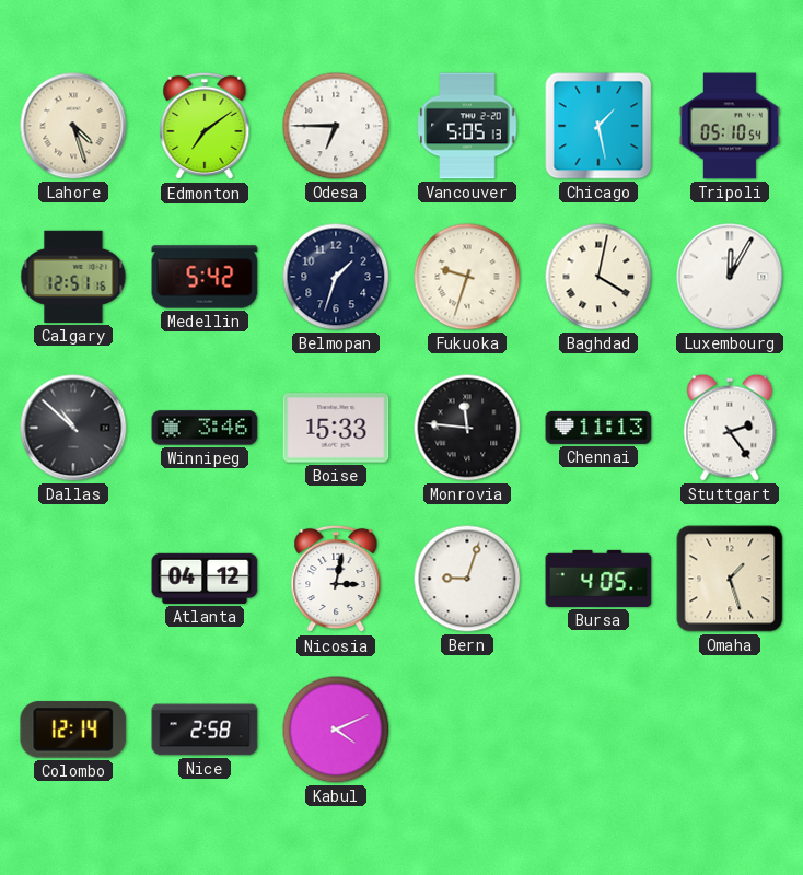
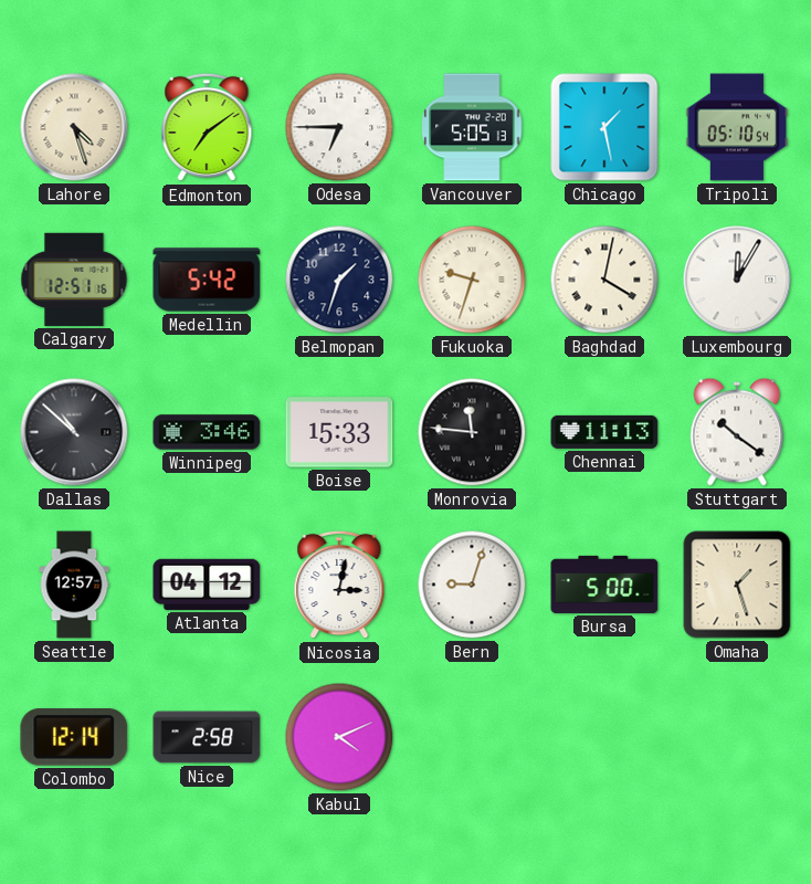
Stuttgart: 2:24 -> 10:21 (737, 432)
Seattle: none -> 12:57 (74, 585)
Bursa: 4:05 -> 5:00 (604, 585)
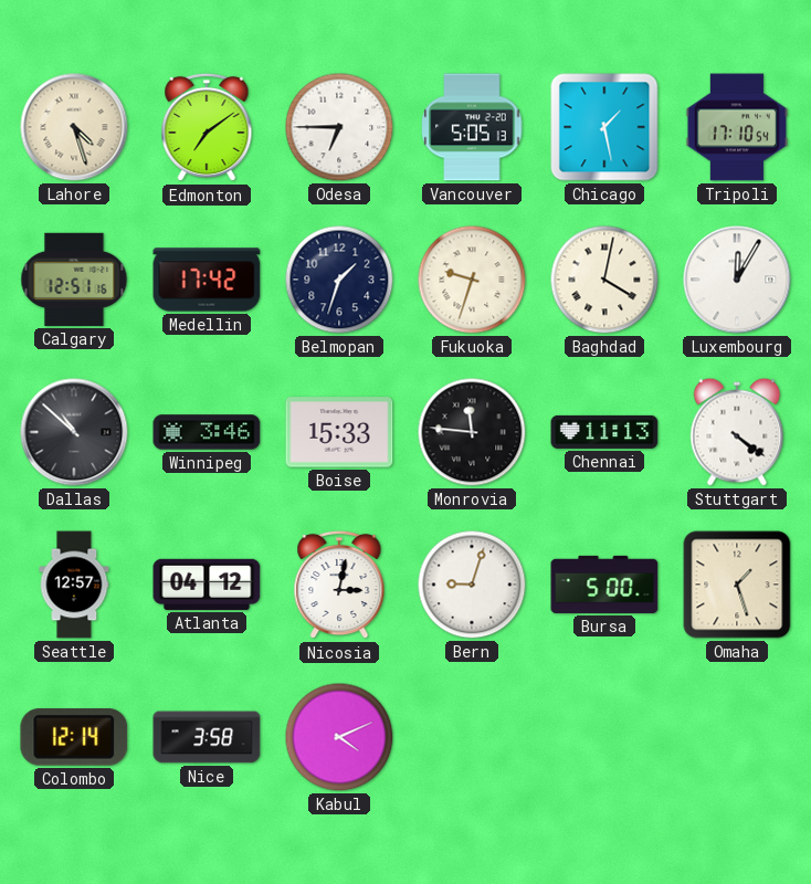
Tripoli: 05:10 -> 17:10 (737, 127)
Medellin: 5:42 -> 17:42 (207, 280)
Stuttgart: 10:21 -> 4:21 (737, 432)
Nice: 2:58 -> 3:58 (207, 737)
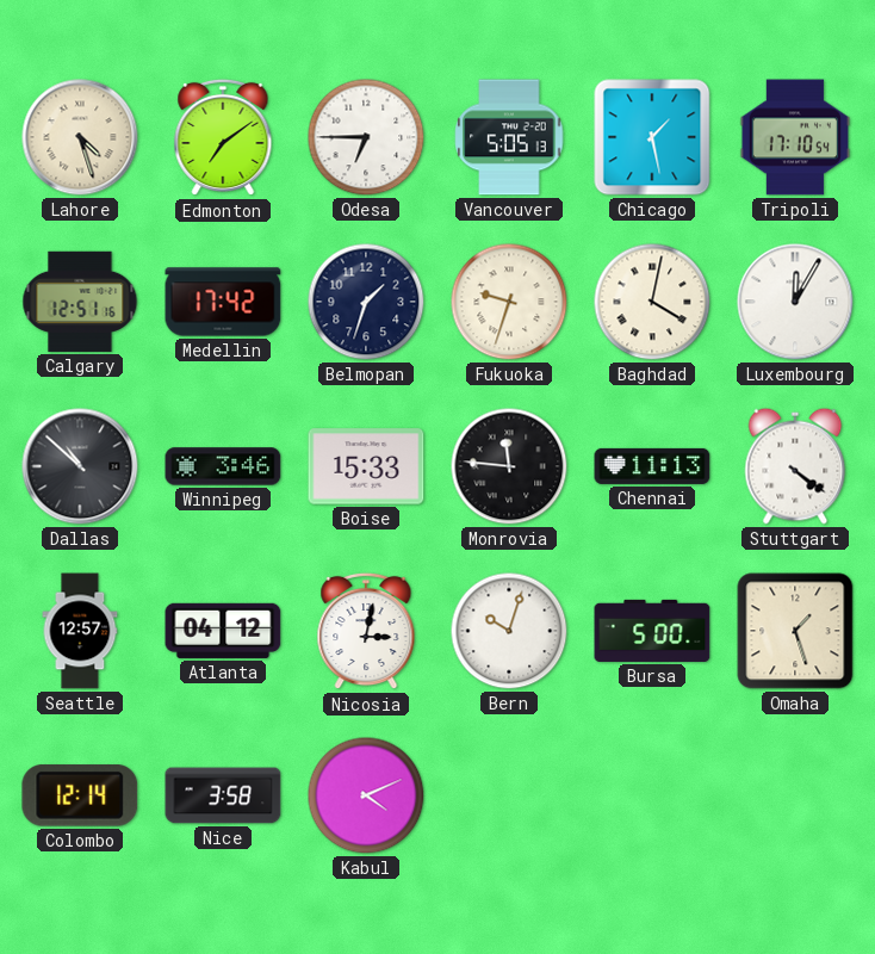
Bern: 9:03 -> 10:03 (509, 631)
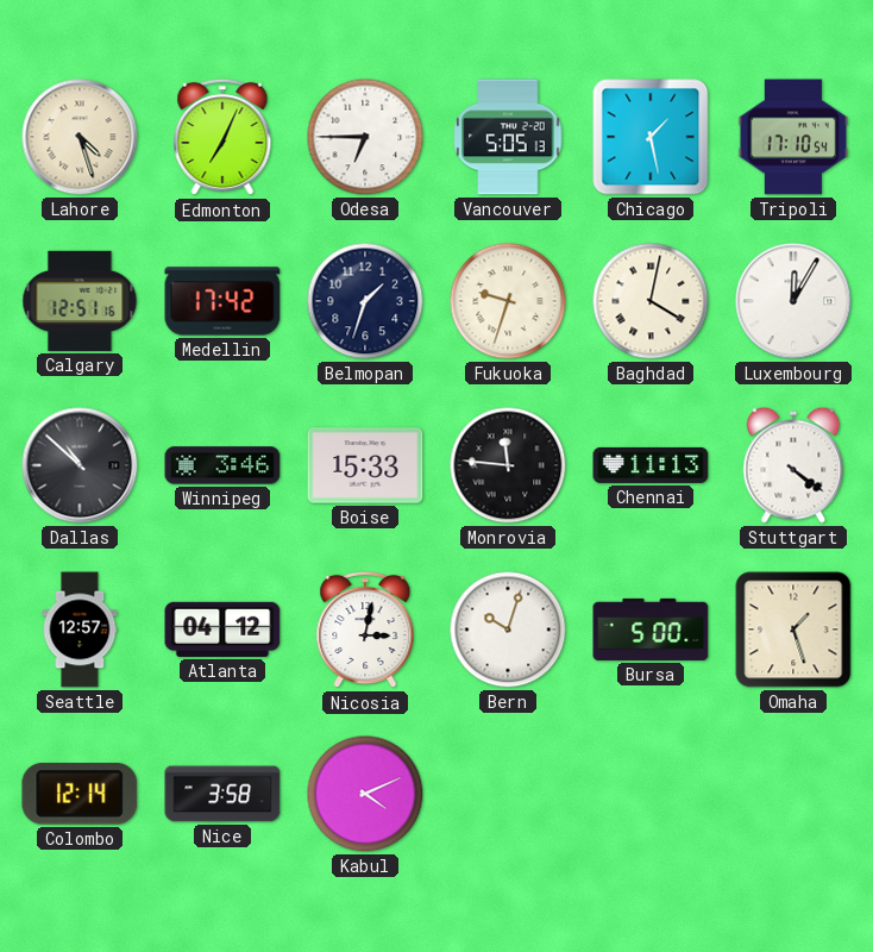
Edmonton: 7:09 -> 7:04 (222, 137)
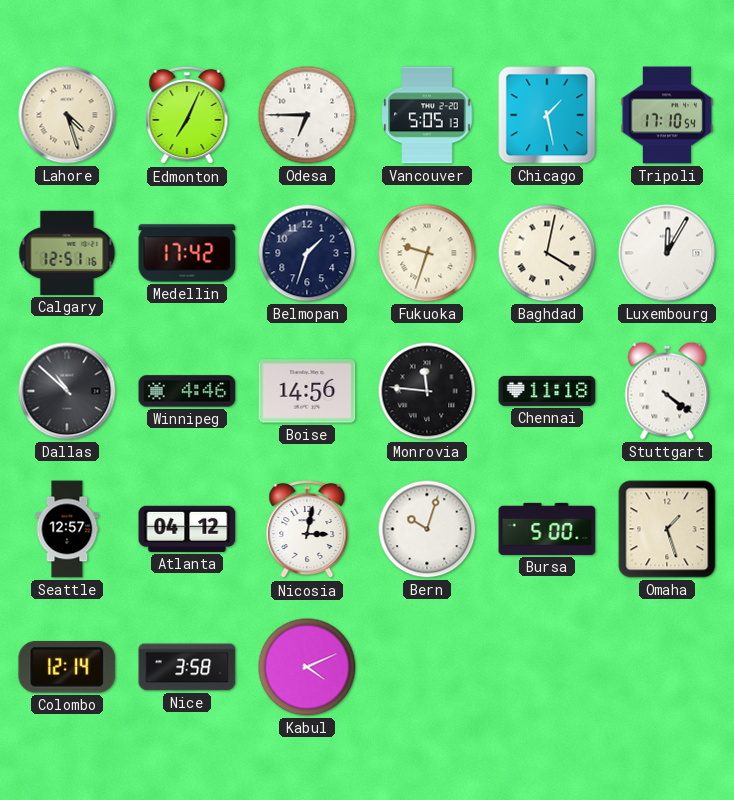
Winnipeg: 3:46 -> 4:46 (187, 391)
Boise: 15:33 -> 14:56 (307, 391)
Chennai: 11:13 -> 11:18 (547, 391)
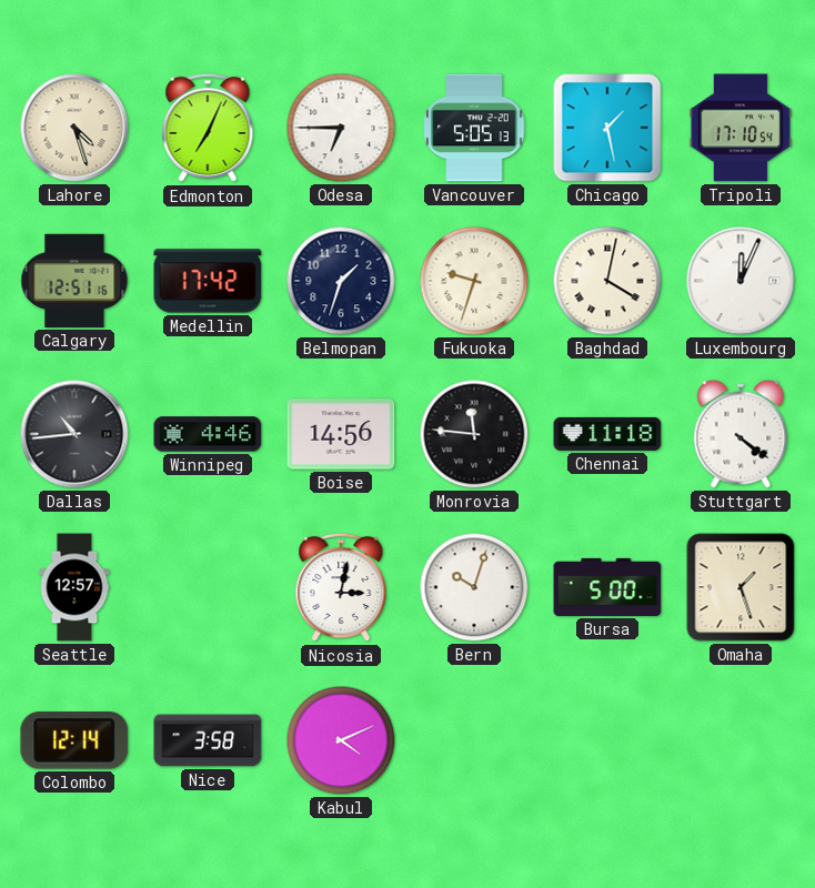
Luxembourg: 12:05 -> 12:04 (741, 281)
Dallas: 10:52 -> 10:44 (74, 434)
Atlanta: 04:12 -> none (187, 529)
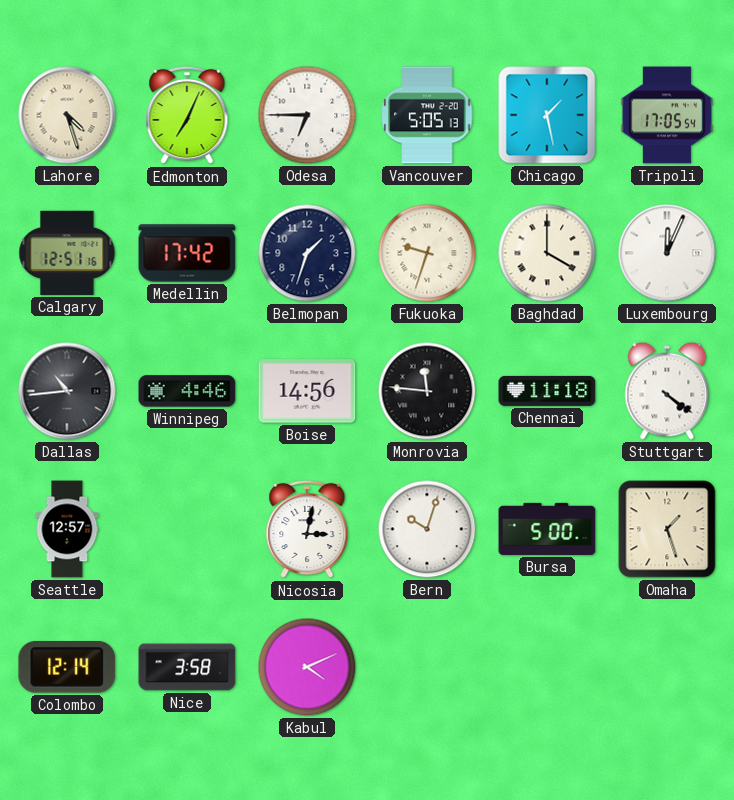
Tripoli: 17:10 -> 17:05 (667, 115)
Baghdad: 4:02 -> 4:00 (547, 253)
